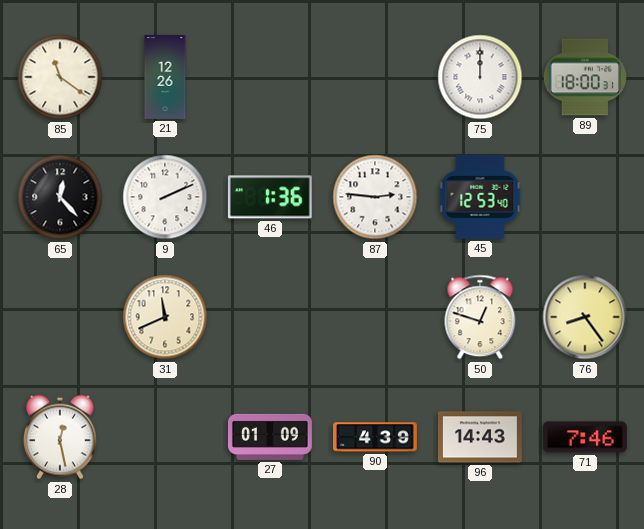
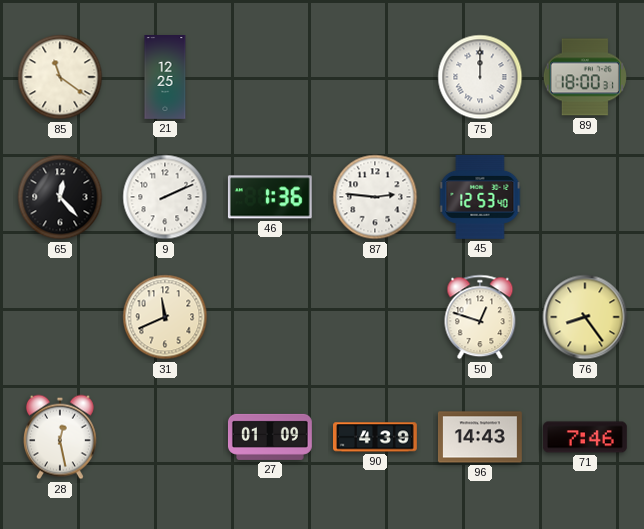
21: 12:26 -> 12:25 (165, 78)
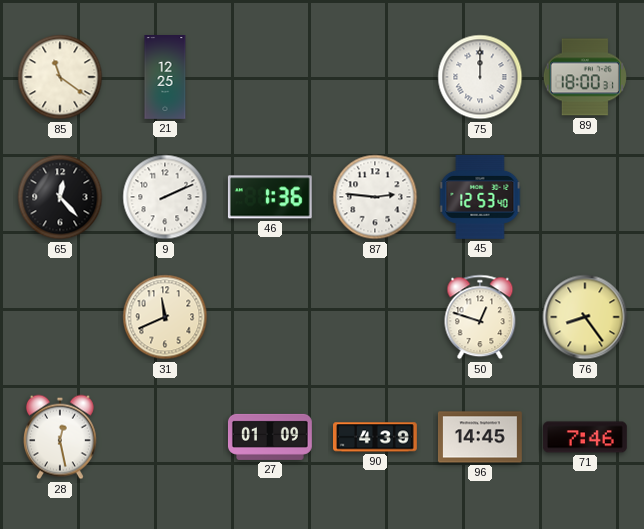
96: 14:43 -> 14:45 (480, 437)
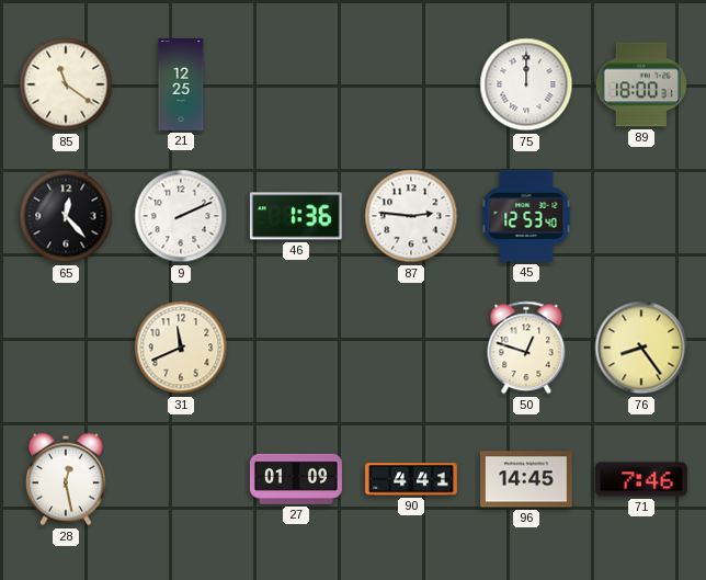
90: 4:39 -> 4:41 (412, 479)
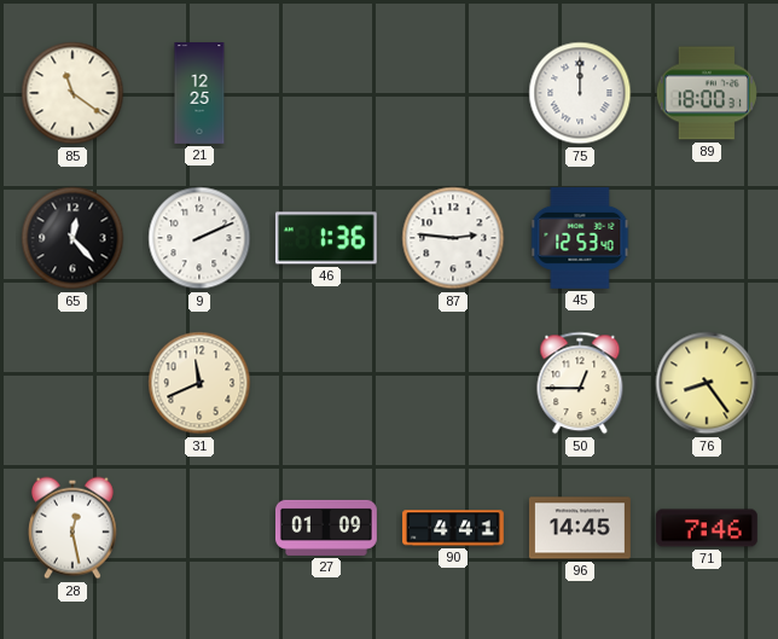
50: 12:48 -> 12:45 (580, 383)
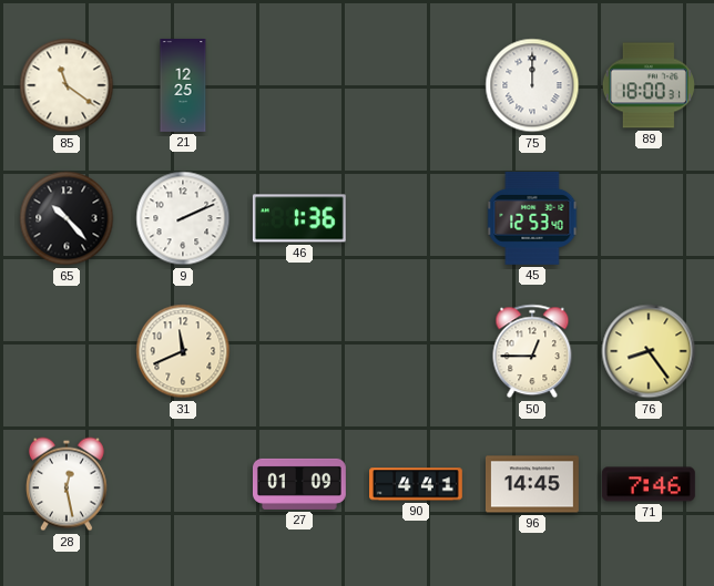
65: 12:23 -> 10:23 (67, 218)
87: 2:46 -> none (453, 238)
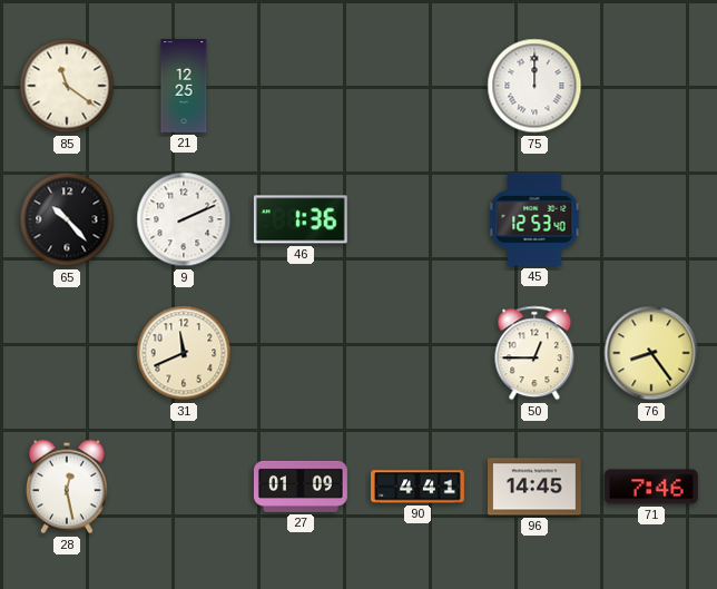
89: 18:00 -> none (649, 85)
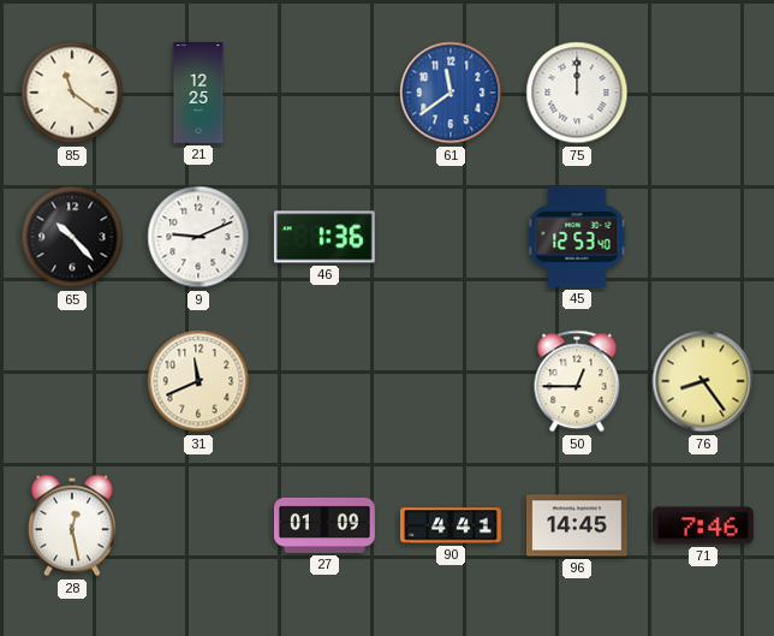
61: none -> 11:39 (451, 93)
9: 2:11 -> 9:11 (198, 237)
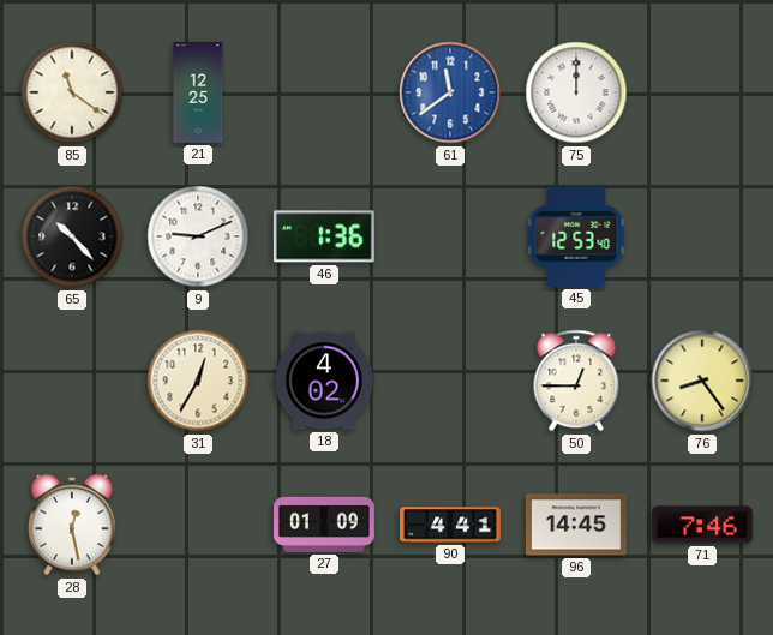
31: 11:41 -> 12:35 (198, 381)
18: none -> 4:02 (324, 381)
